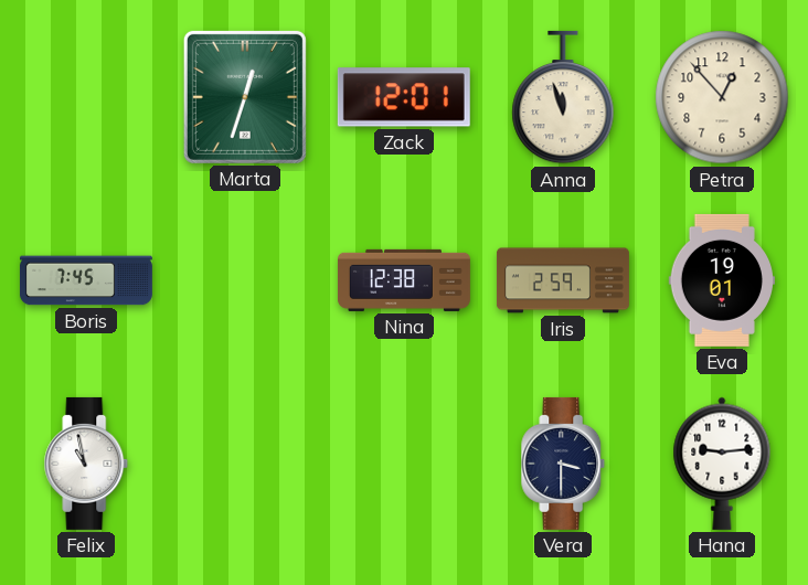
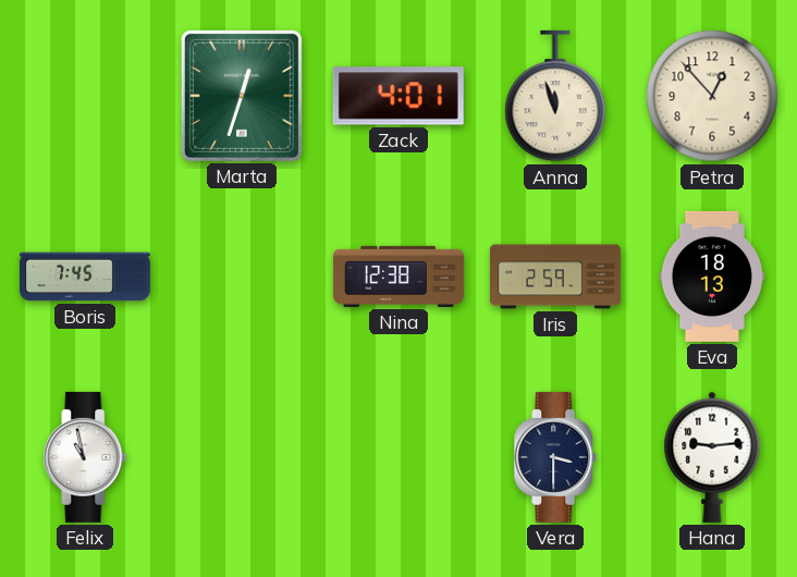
Zack: 12:01 -> 4:01 (398, 96)
Eva: 19:01 -> 18:13 (711, 277)
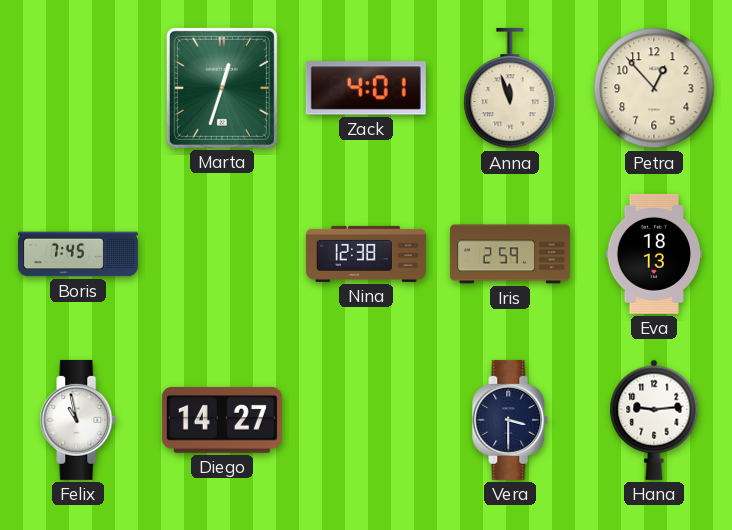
Diego: none -> 14:27 (222, 420)
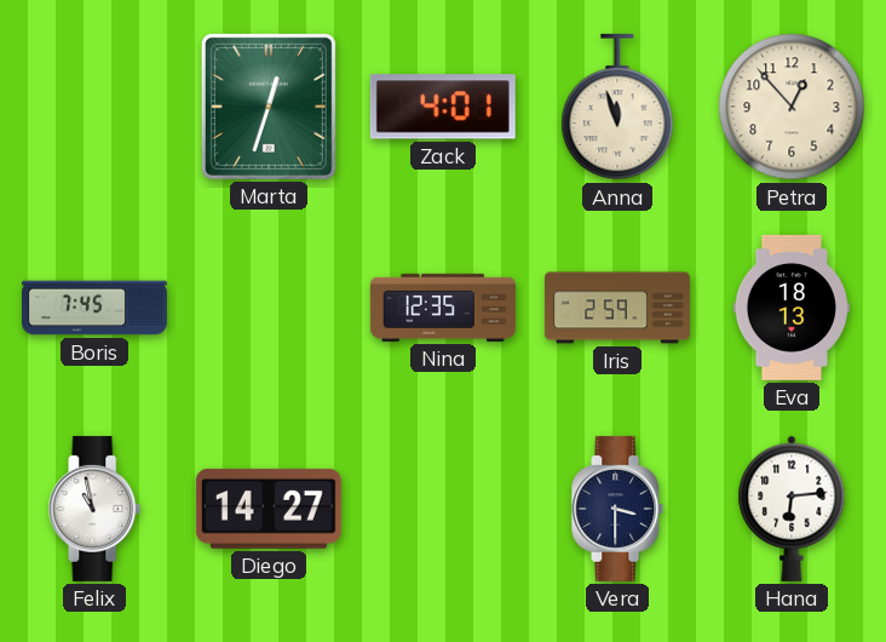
Nina: 12:38 -> 12:35 (443, 308)
Hana: 9:14 -> 6:14 (792, 509)
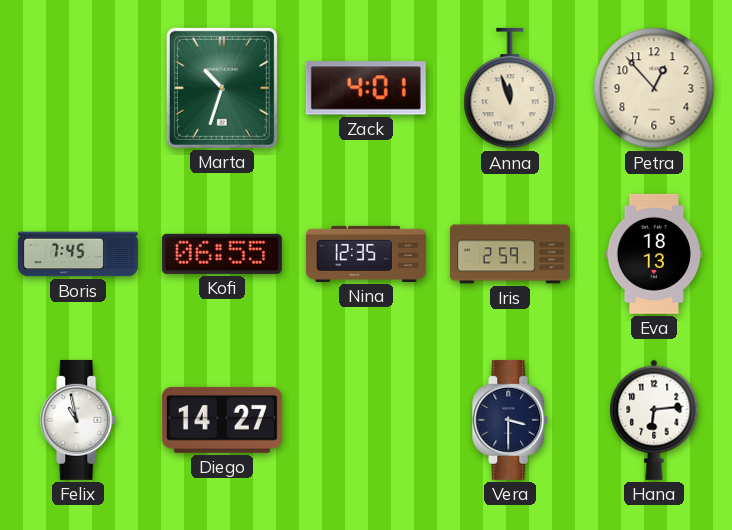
Marta: 12:33 -> 10:33 (222, 88)
Kofi: none -> 06:55 (222, 254)
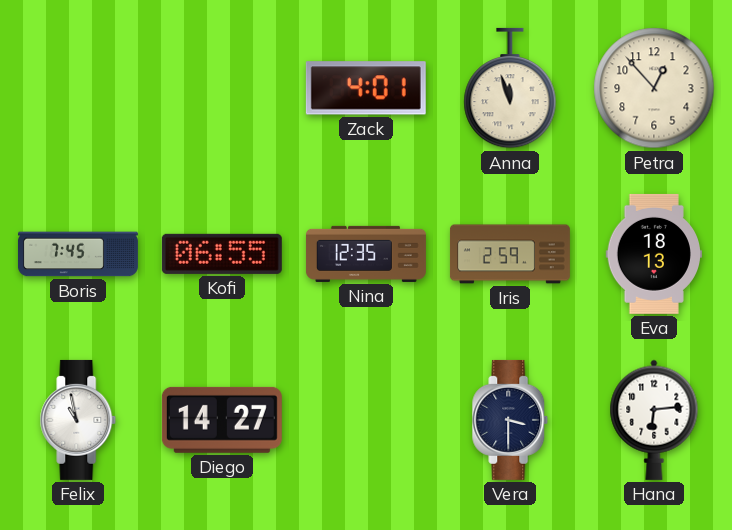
Marta: 10:33 -> none (222, 88)
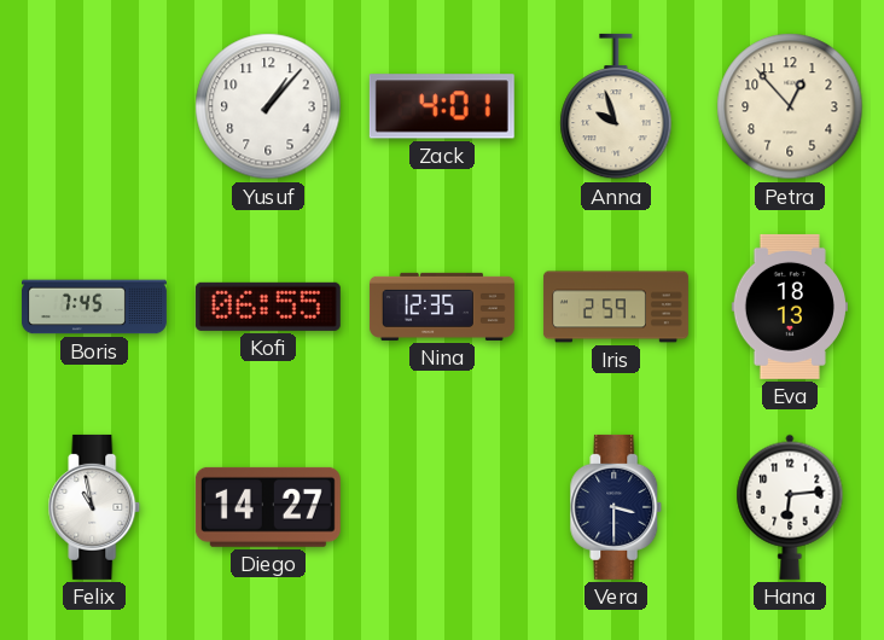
Yusuf: none -> 1:07 (268, 106)
Anna: 11:57 -> 9:57 (616, 106)
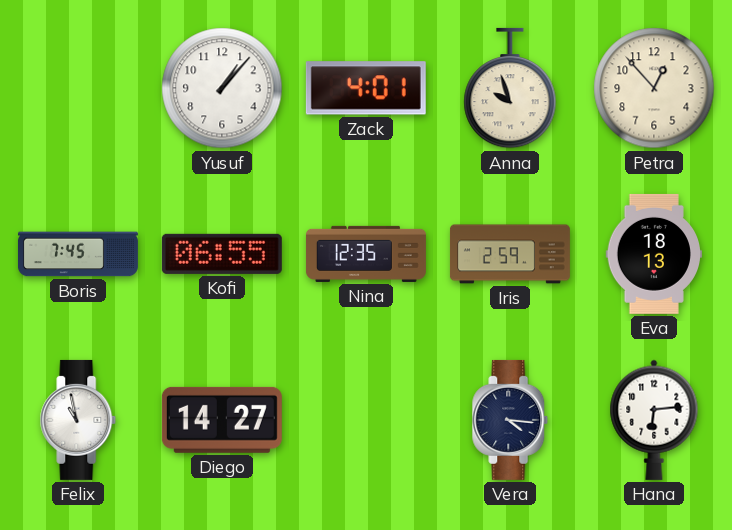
Vera: 3:30 -> 4:16 (510, 420)
